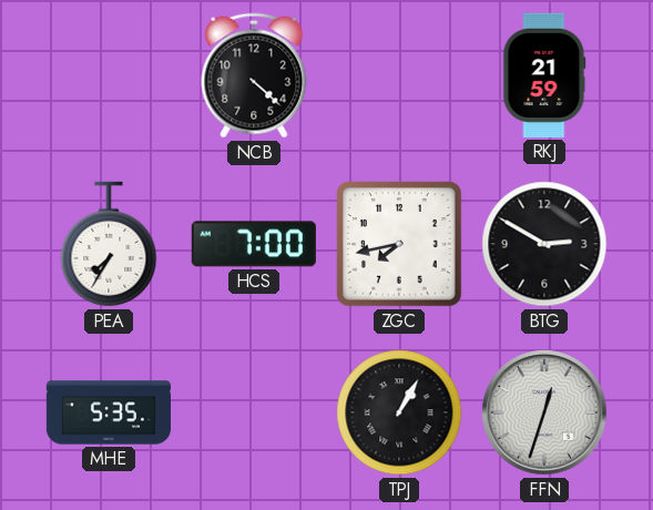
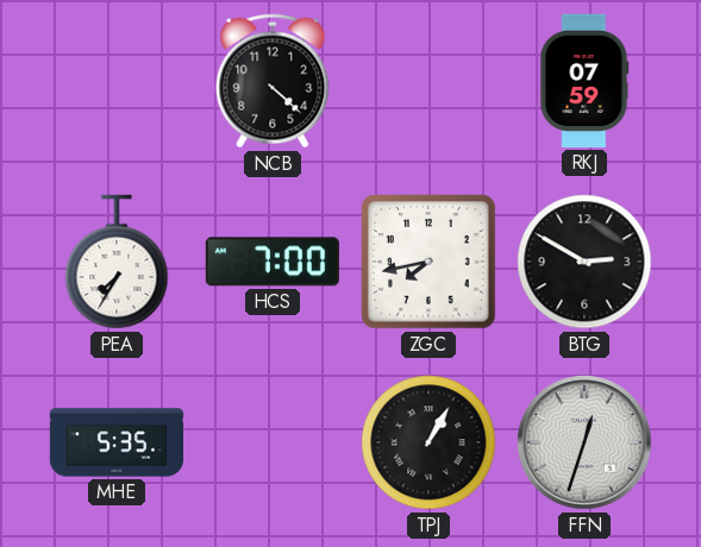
RKJ: 21:59 -> 07:59 (584, 81)
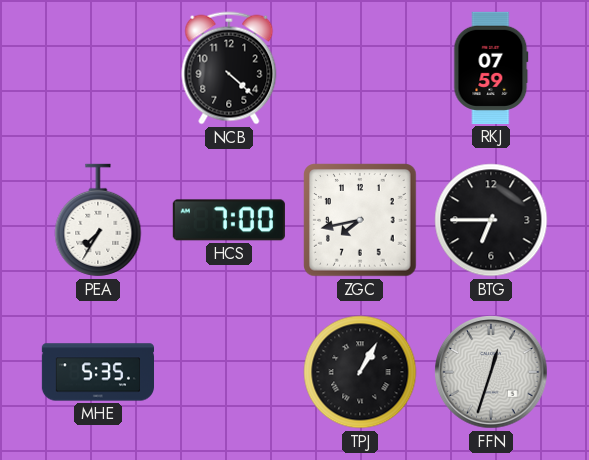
BTG: 2:50 -> 6:45 (491, 220)
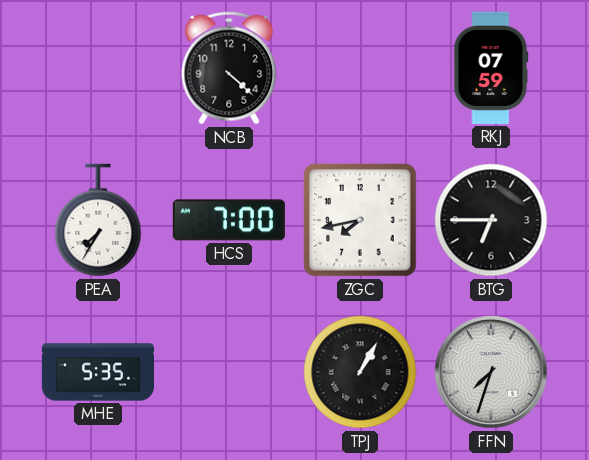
FFN: 12:33 -> 7:33 (491, 372)
